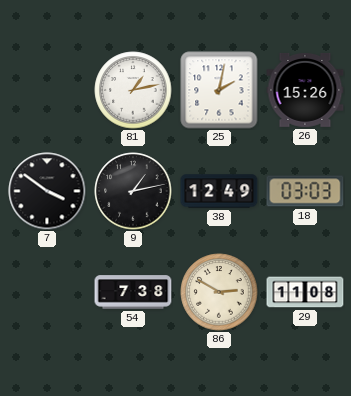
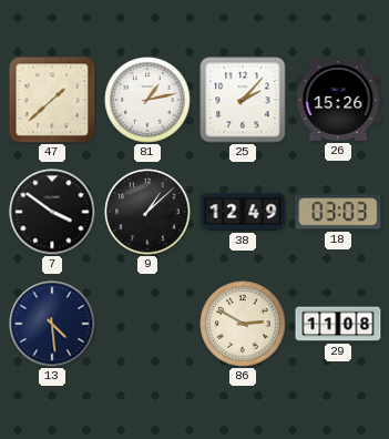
47: none -> 1:38 (52, 100)
25: 2:02 -> 2:07 (243, 100)
9: 1:13 -> 1:08 (147, 212)
13: none -> 4:29 (52, 324)
54: 7:38 -> none (133, 292)
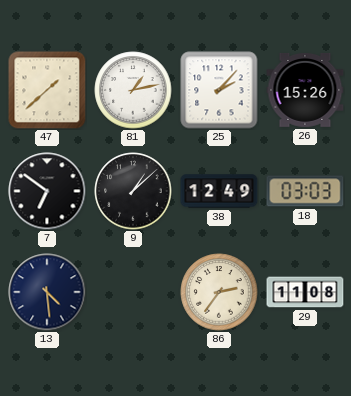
7: 3:51 -> 6:51 (47, 191)
86: 2:50 -> 2:36 (219, 292)
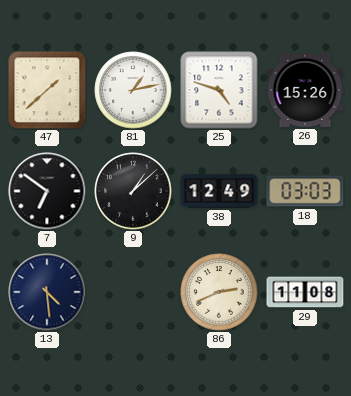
25: 2:07 -> 4:48 (219, 90)
86: 2:36 -> 2:41 (219, 292)
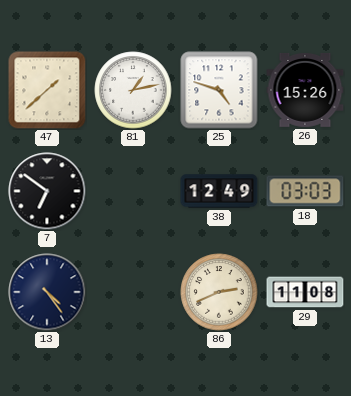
9: 1:08 -> none (133, 191)
13: 4:29 -> 4:24 (47, 292)
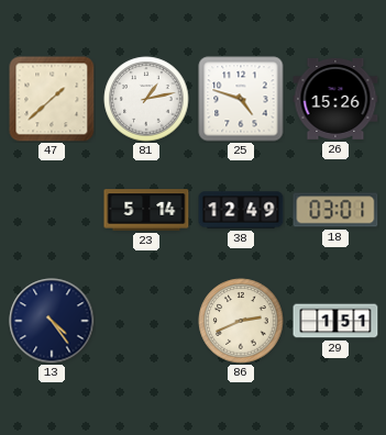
7: 6:51 -> none (47, 191)
23: none -> 5:14 (146, 210)
18: 03:03 -> 03:01 (335, 210)
29: 11:08 -> 1:51 (335, 321)
